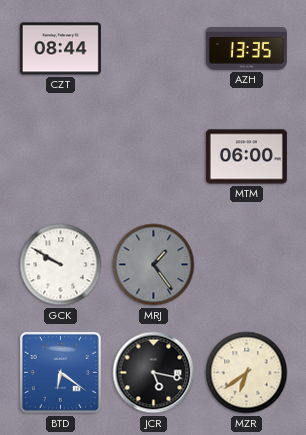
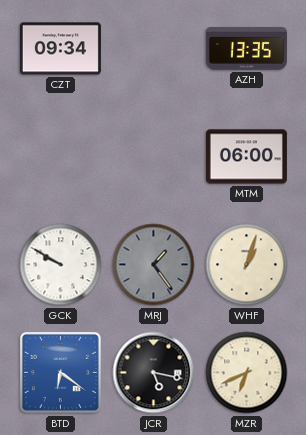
CZT: 08:44 -> 09:34 (60, 49)
WHF: none -> 1:03 (247, 265)
MZR: 6:39 -> 6:41 (247, 373)
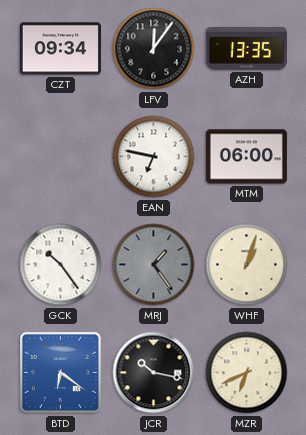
LFV: none -> 12:06 (154, 49)
EAN: none -> 6:47 (154, 157)
GCK: 9:50 -> 10:24 (61, 265)
JCR: 5:17 -> 10:17 (154, 373)
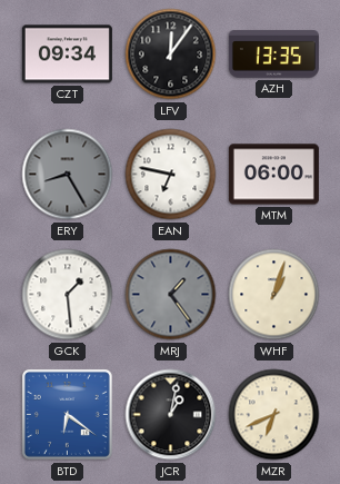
ERY: none -> 8:25 (68, 175)
GCK: 10:24 -> 1:29 (68, 295)
JCR: 10:17 -> 1:02 (171, 415)
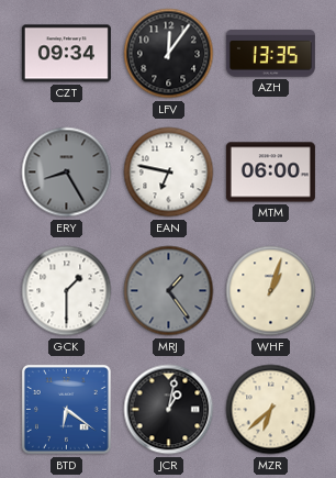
GCK: 1:29 -> 1:30 (67, 291)
MZR: 6:41 -> 6:38 (271, 410)
